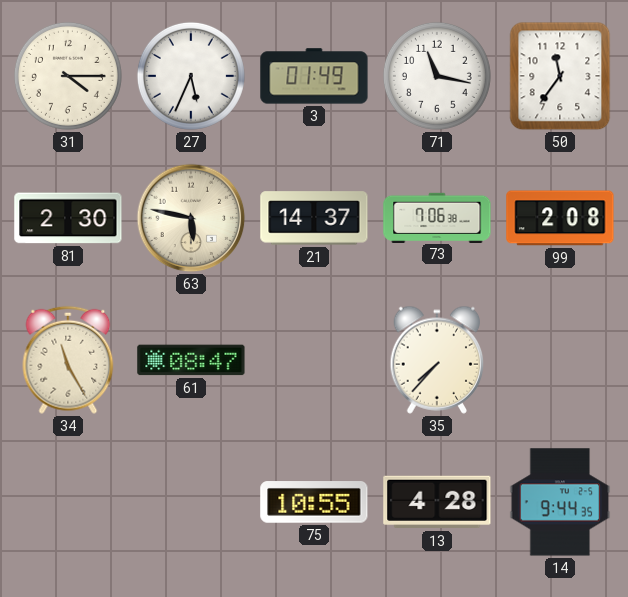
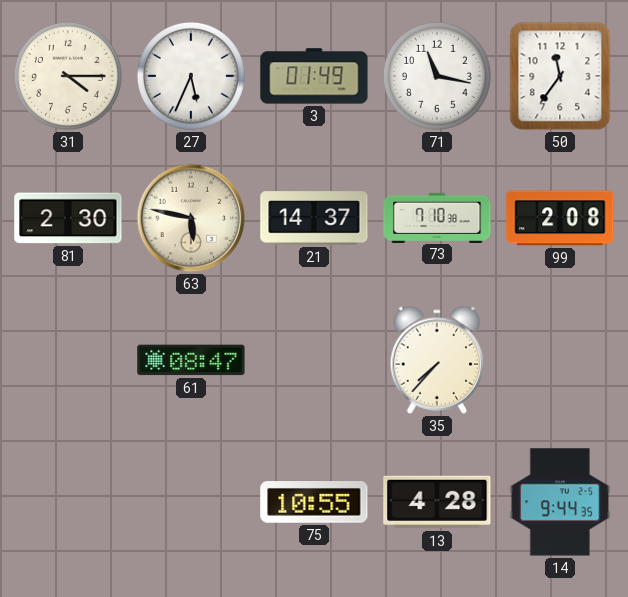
73: 7:06 -> 7:10 (437, 217)
34: 11:25 -> none (68, 360)
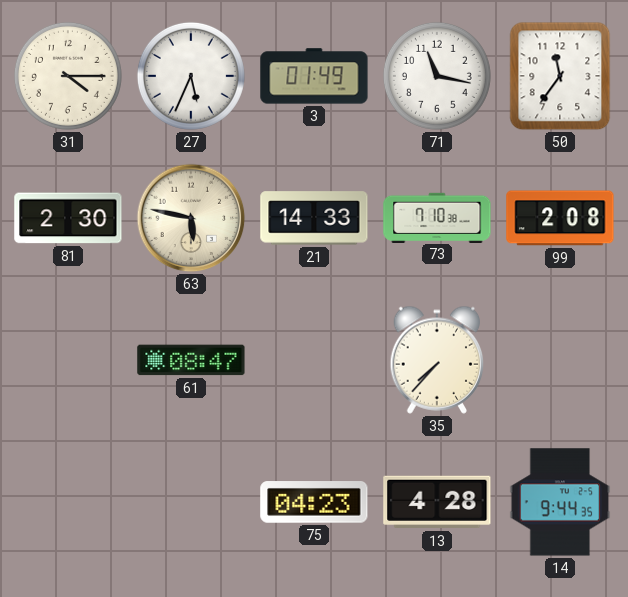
21: 14:37 -> 14:33 (314, 218)
75: 10:55 -> 04:23 (314, 502)
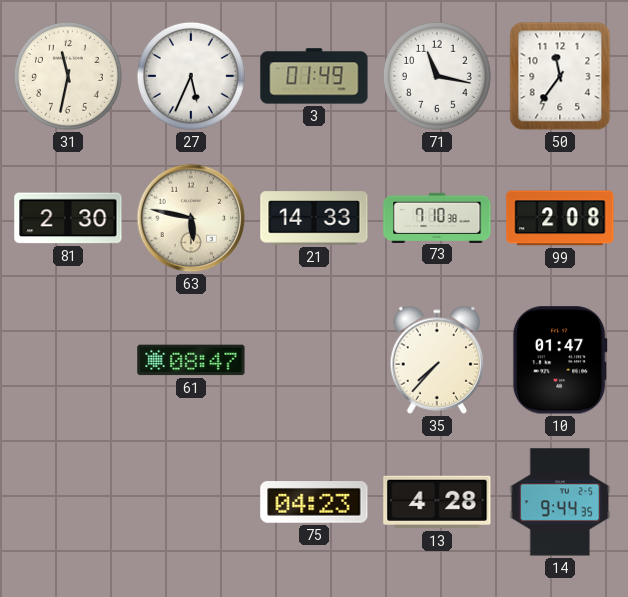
31: 4:15 -> 11:32 (68, 76)
10: none -> 01:47 (560, 360)
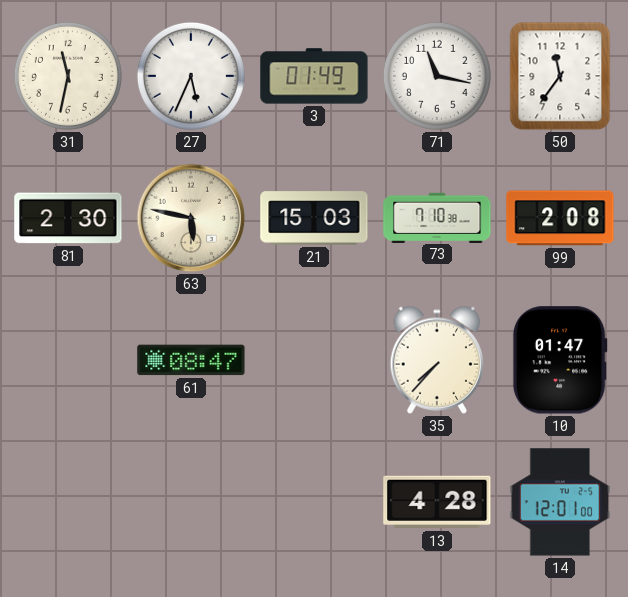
21: 14:33 -> 15:03 (314, 218)
75: 04:23 -> none (314, 502)
14: 9:44 -> 12:01 (560, 502)
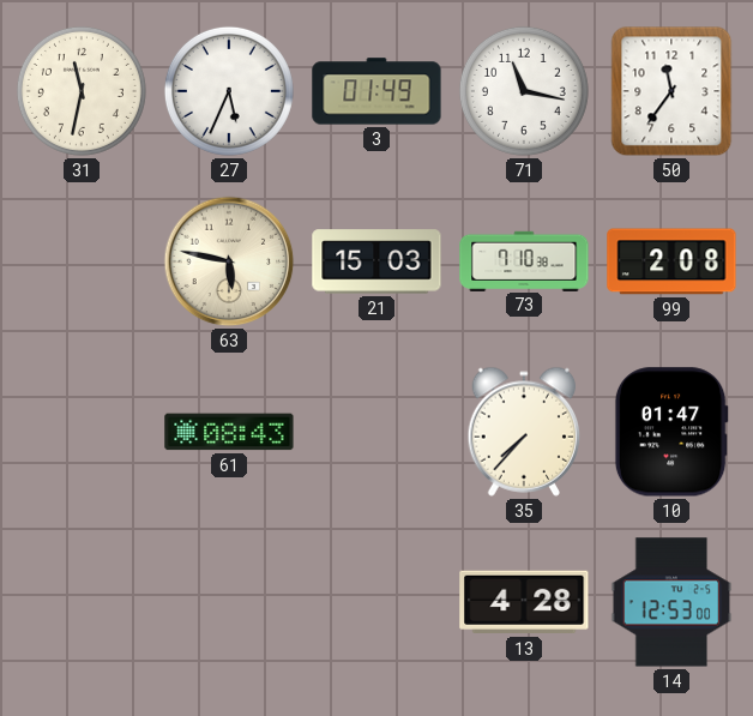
81: 2:30 -> none (68, 218)
61: 08:47 -> 08:43 (229, 432)
14: 12:01 -> 12:53 (671, 602)
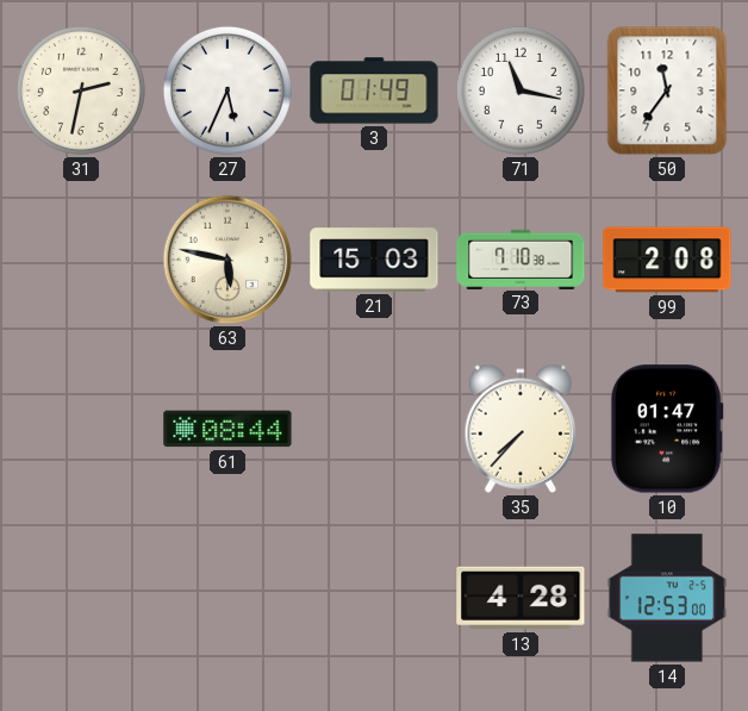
31: 11:32 -> 2:32 (81, 91)
61: 08:43 -> 08:44 (227, 429)
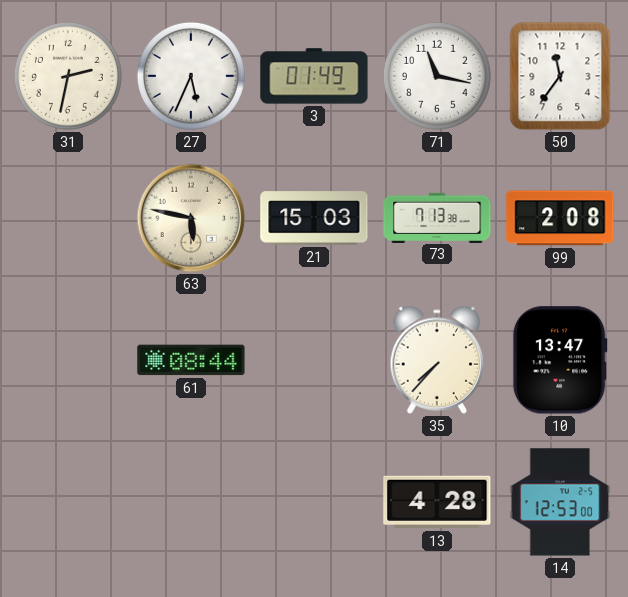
73: 7:10 -> 7:13 (437, 217)
10: 01:47 -> 13:47 (560, 360)
